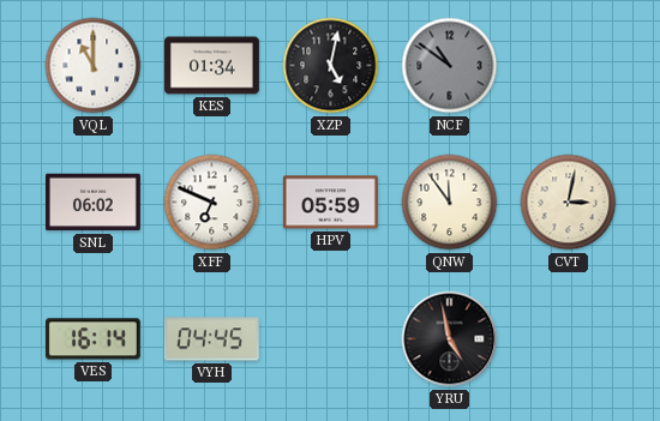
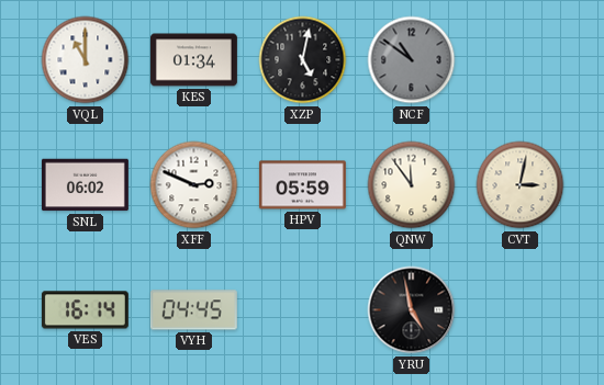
XFF: 6:49 -> 2:49 (194, 185)
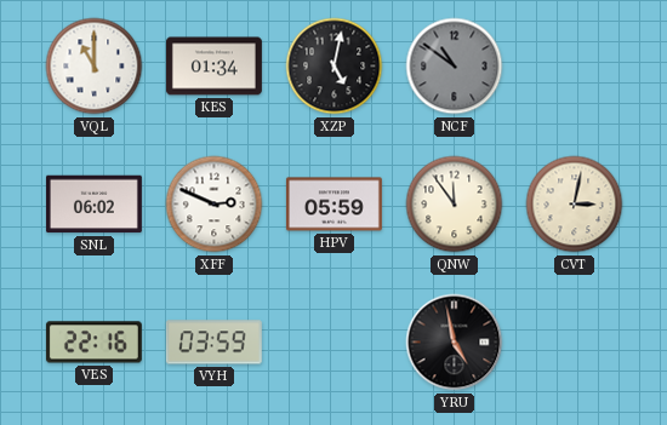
VES: 16:14 -> 22:16 (93, 343)
VYH: 04:45 -> 03:59 (213, 343)
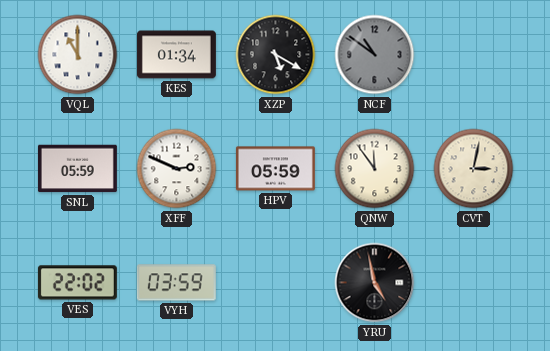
XZP: 5:02 -> 5:20 (276, 55)
SNL: 06:02 -> 05:59 (77, 169)
VES: 22:16 -> 22:02 (77, 283)
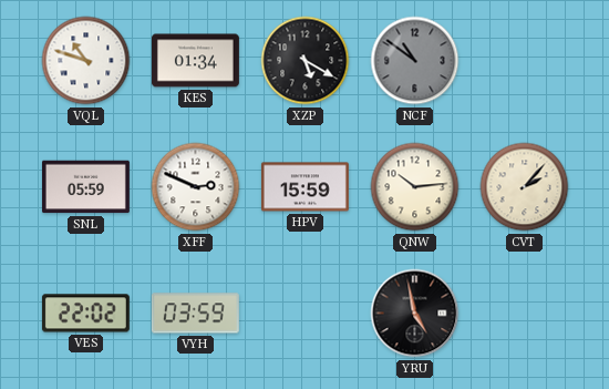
VQL: 11:00 -> 10:48 (86, 61)
HPV: 05:59 -> 15:59 (304, 187)
QNW: 11:54 -> 10:14 (415, 187)
CVT: 3:02 -> 2:07 (525, 187)
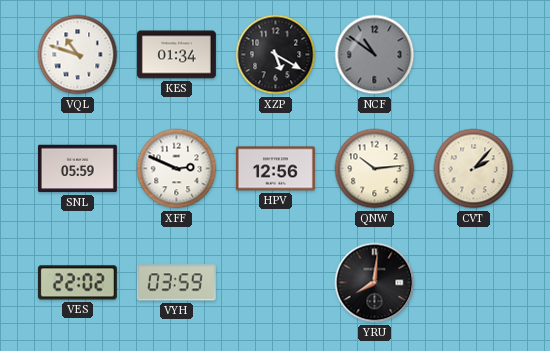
HPV: 15:59 -> 12:56 (275, 169)
YRU: 4:58 -> 8:01 (375, 283)
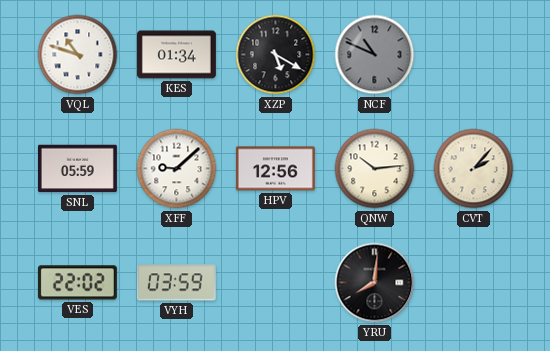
NCF: 10:51 -> 10:49 (375, 55)
XFF: 2:49 -> 9:08 (177, 169)
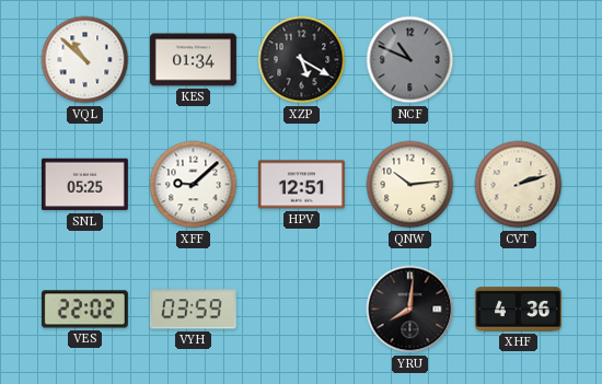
VQL: 10:48 -> 10:52 (85, 60)
SNL: 05:59 -> 05:25 (84, 185)
HPV: 12:56 -> 12:51 (301, 185)
CVT: 2:07 -> 2:12 (519, 185)
XHF: none -> 4:36 (518, 310)
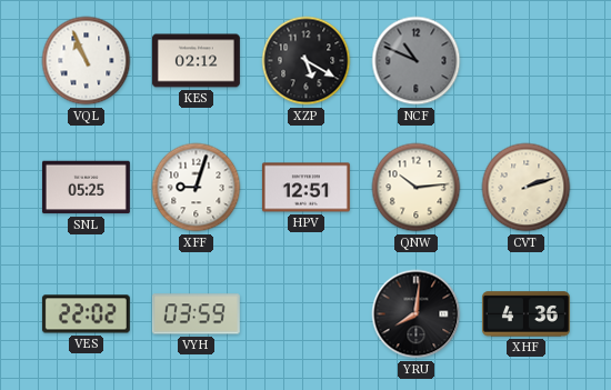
VQL: 10:52 -> 10:56 (87, 61)
KES: 01:34 -> 02:12 (196, 61)
XFF: 9:08 -> 9:03 (197, 188)
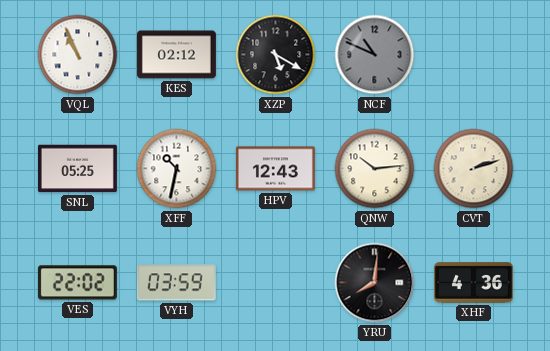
XFF: 9:03 -> 10:32 (177, 169)
HPV: 12:51 -> 12:43 (275, 169)
